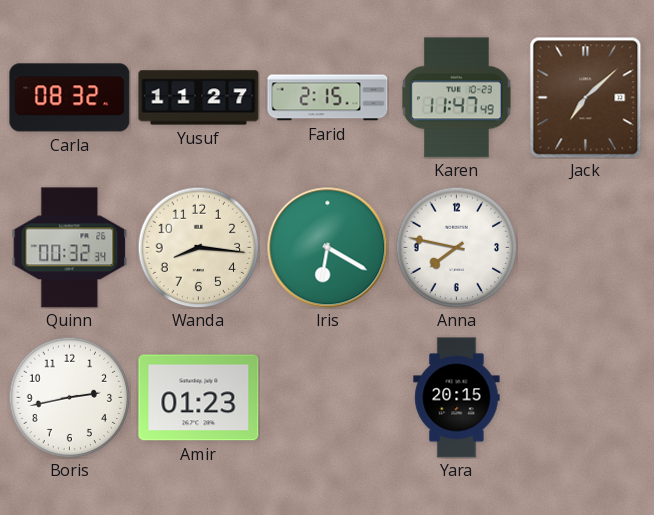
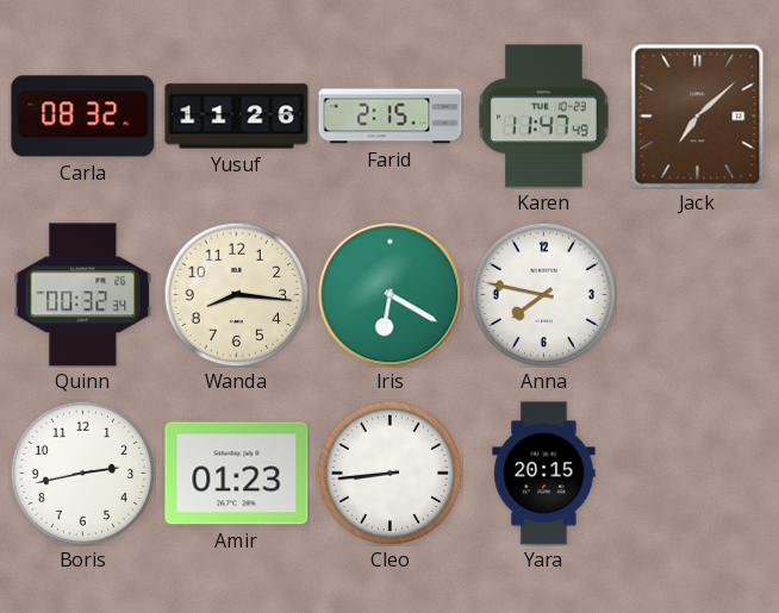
Yusuf: 11:27 -> 11:26 (237, 117)
Cleo: none -> 8:44 (389, 473)
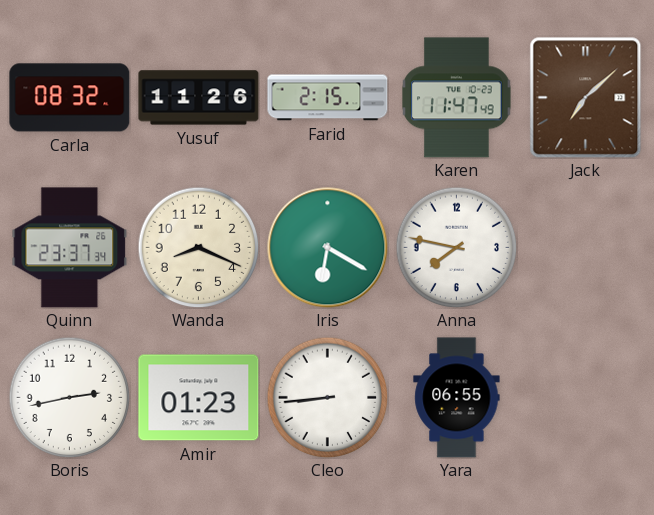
Quinn: 00:32 -> 23:37 (70, 248)
Wanda: 8:16 -> 8:19 (198, 247)
Yara: 20:15 -> 06:55 (457, 398)
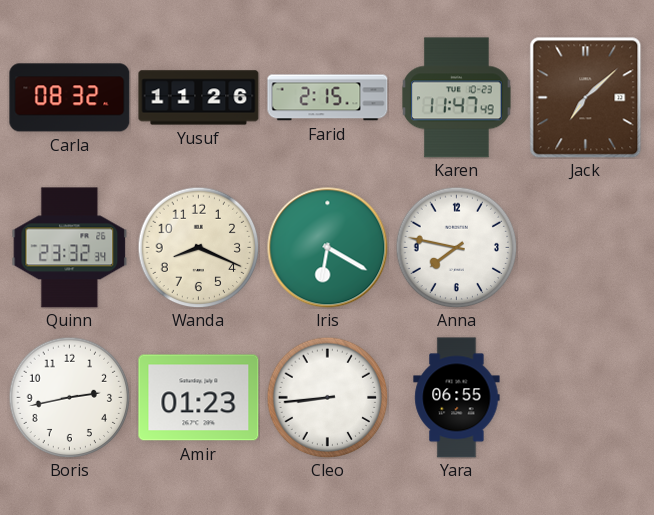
Quinn: 23:37 -> 23:32 (70, 248)
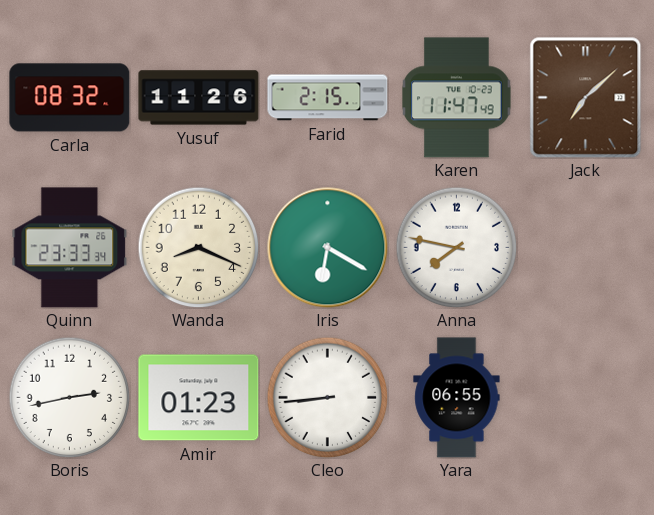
Quinn: 23:32 -> 23:33 (70, 248)
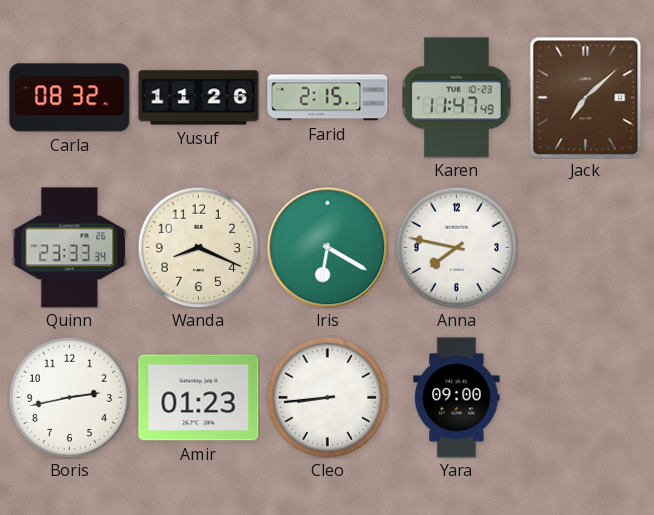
Yara: 06:55 -> 09:00 (457, 398)
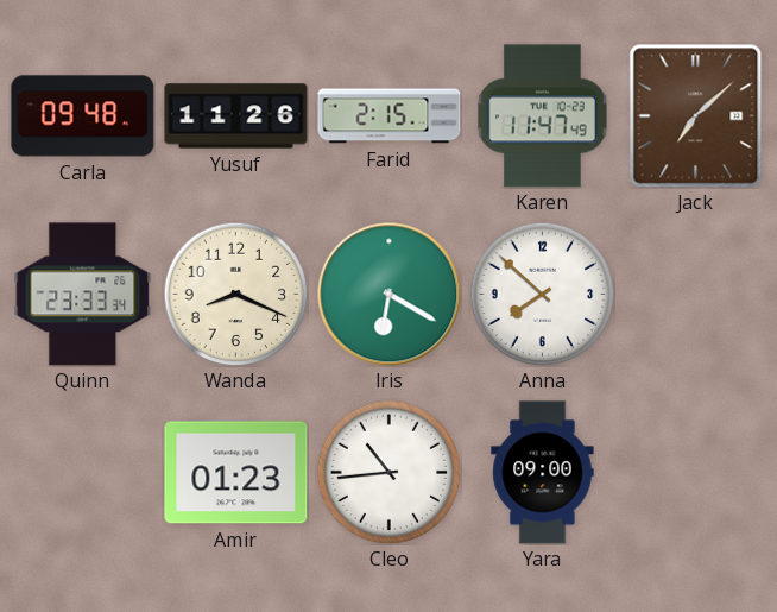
Carla: 08:32 -> 09:48 (83, 116)
Anna: 7:47 -> 7:52 (542, 294)
Boris: 2:43 -> none (69, 397)
Cleo: 8:44 -> 10:44 (389, 472)
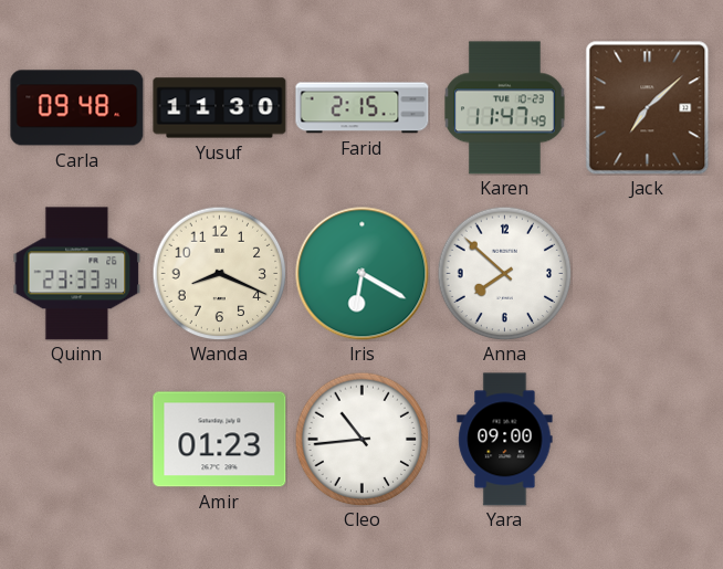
Yusuf: 11:26 -> 11:30 (220, 108)
